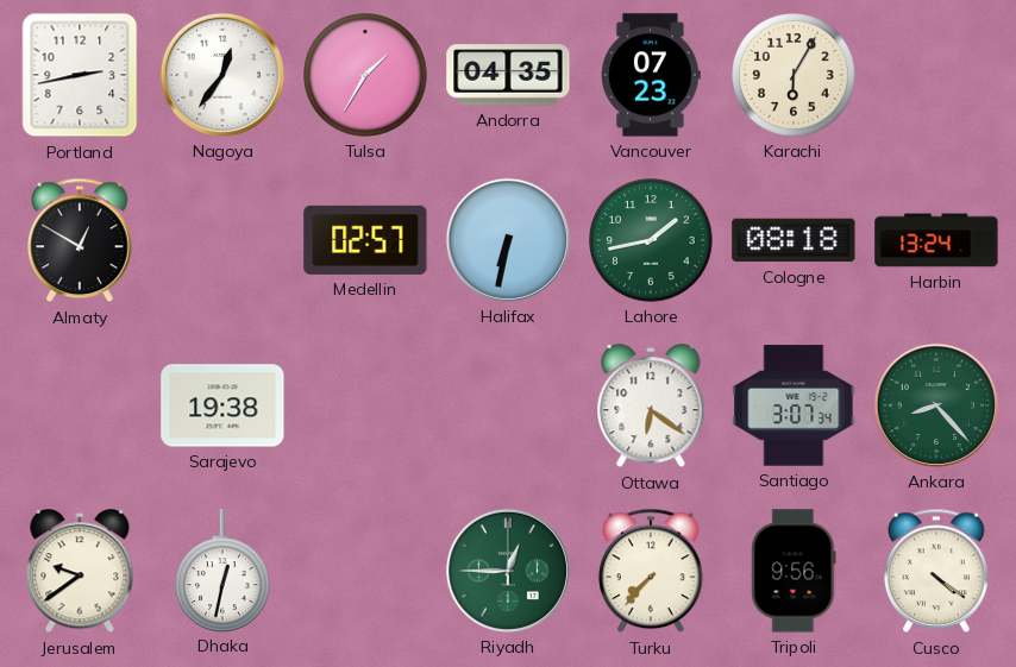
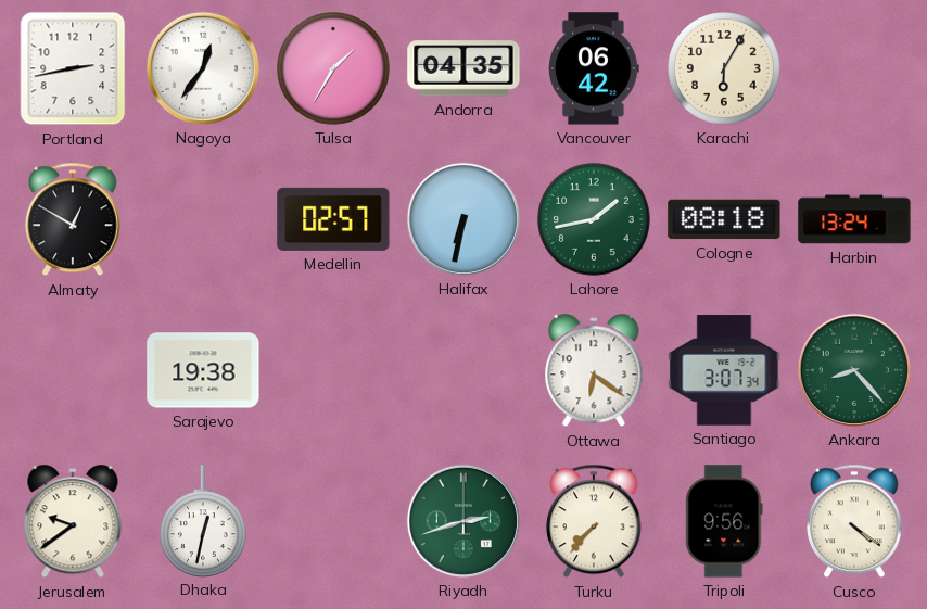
Vancouver: 07:23 -> 06:42 (594, 68)
Riyadh: 12:45 -> 2:42 (463, 521)
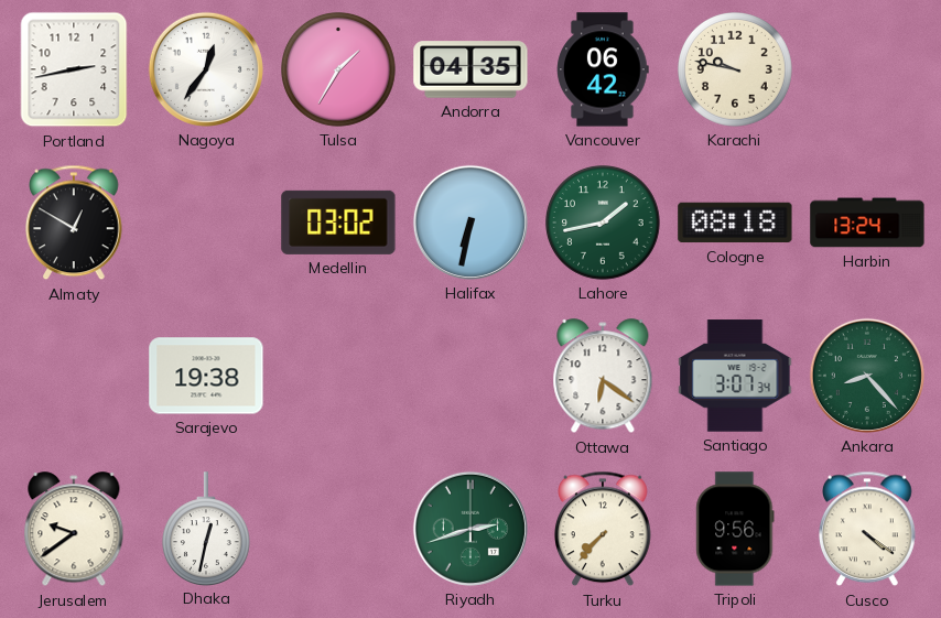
Karachi: 6:05 -> 9:47 (736, 71)
Medellin: 02:57 -> 03:02 (338, 223)
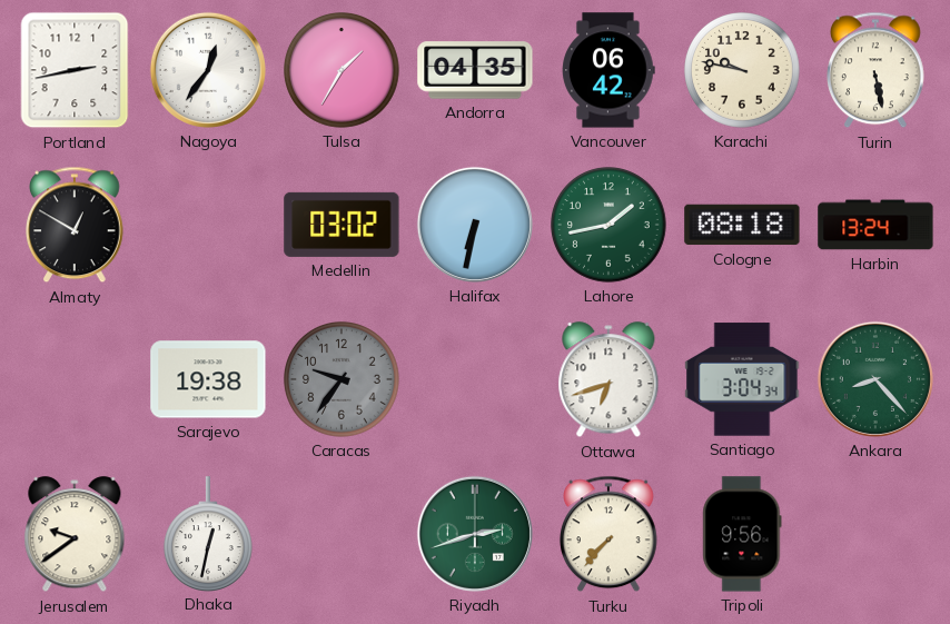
Turin: none -> 5:28 (877, 70)
Caracas: none -> 9:36 (343, 380)
Ottawa: 6:21 -> 6:42 (608, 380)
Santiago: 3:07 -> 3:04 (742, 379)
Cusco: 4:21 -> none (868, 529)
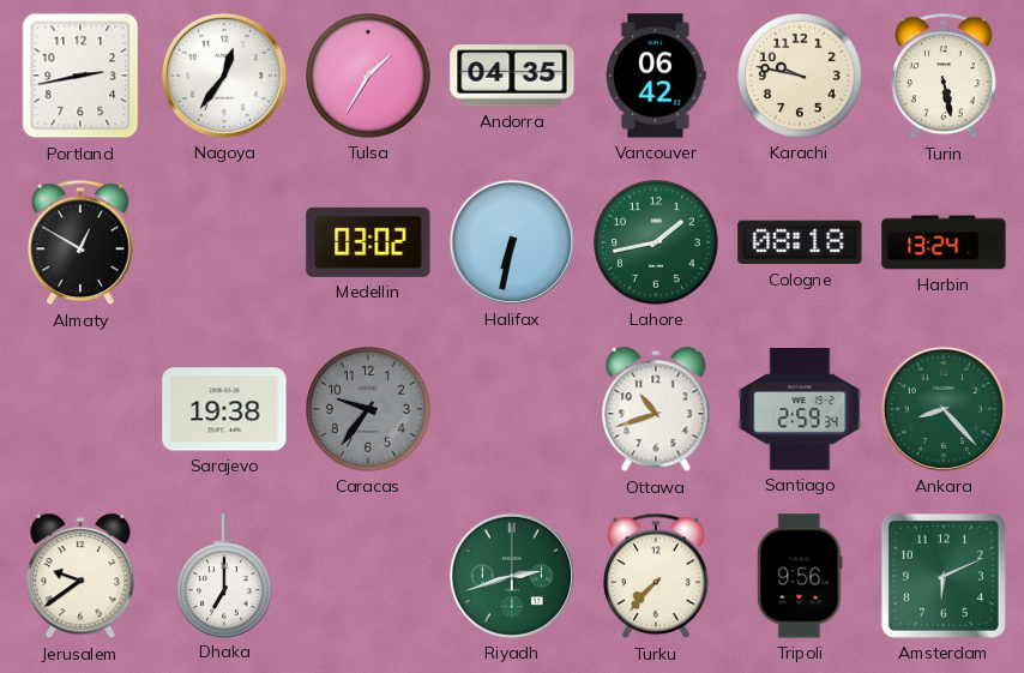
Ottawa: 6:42 -> 10:42 (656, 410)
Santiago: 3:04 -> 2:59 (800, 409)
Dhaka: 12:32 -> 7:00 (224, 576)
Amsterdam: none -> 6:11 (944, 576)
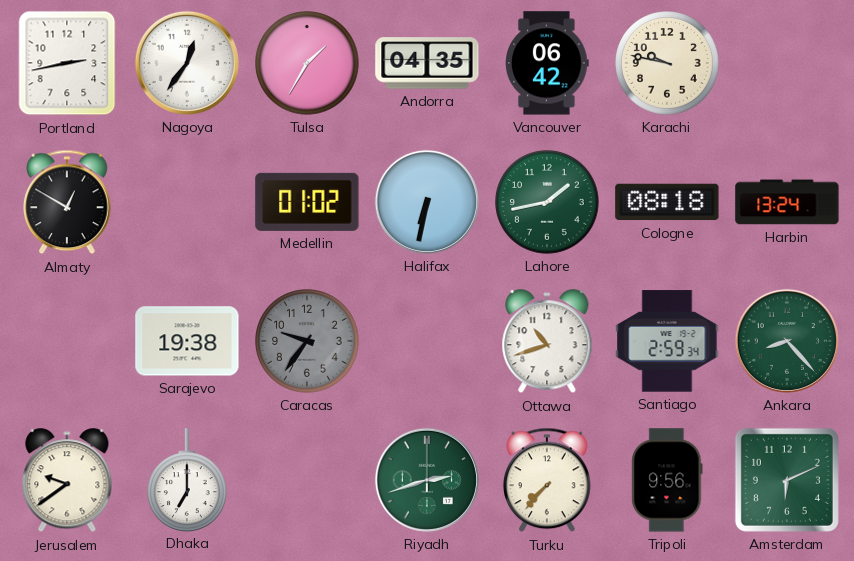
Turin: 5:28 -> none (945, 76)
Medellin: 03:02 -> 01:02 (307, 202)
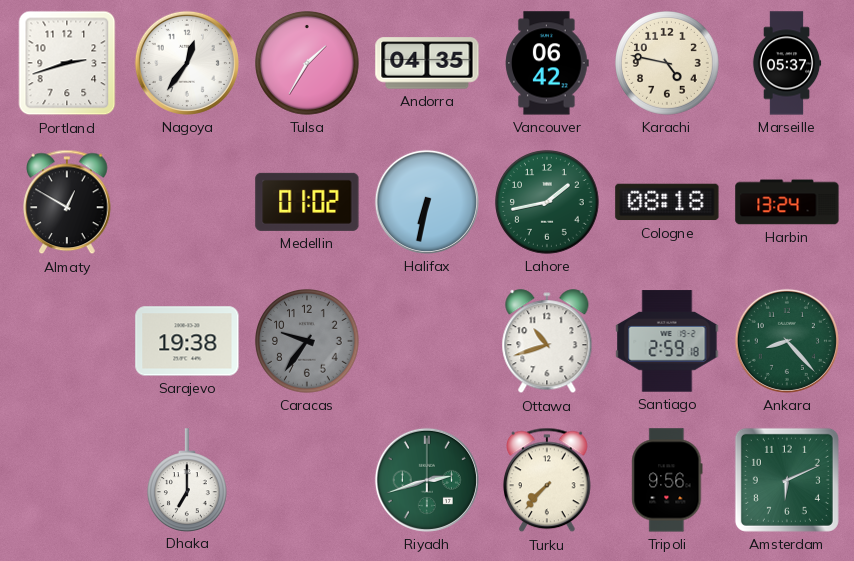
Portland: 2:43 -> 2:42 (67, 63)
Karachi: 9:47 -> 4:47 (668, 64)
Marseille: none -> 05:37 (787, 63)
Santiago: 2:59:34 -> 2:59:18 (667, 341)
Jerusalem: 9:39 -> none (67, 481)
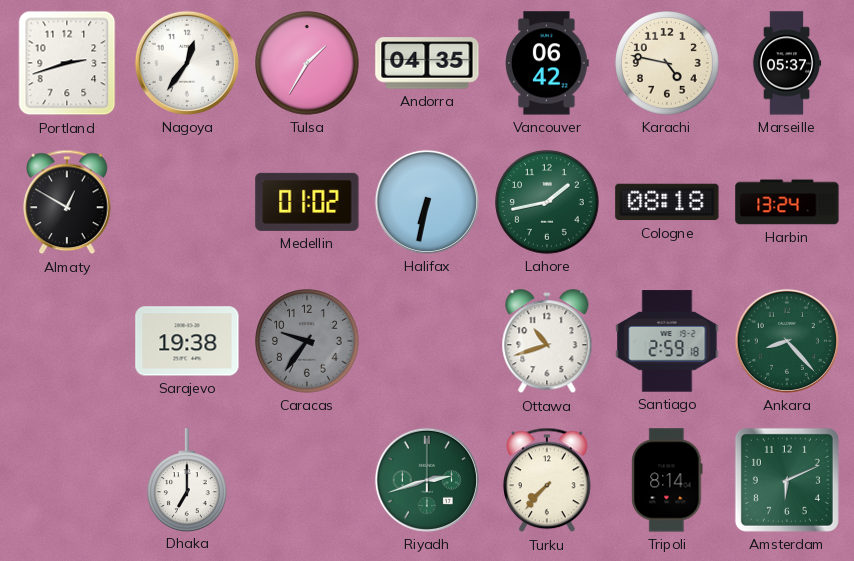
Tripoli: 9:56 -> 8:14 (667, 480)
